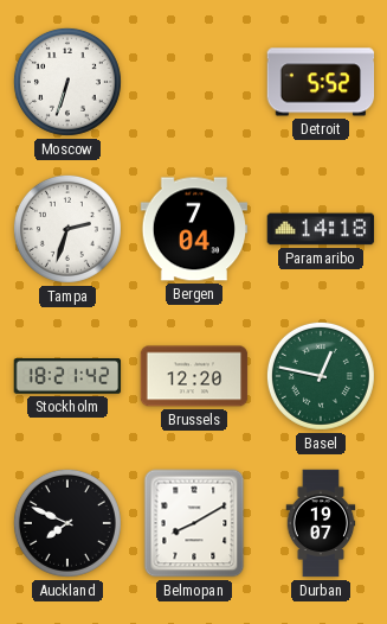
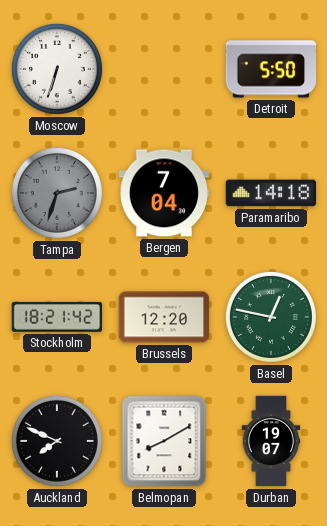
Detroit: 5:52 -> 5:50 (271, 69)
Tampa dial: white -> grey (57, 193)
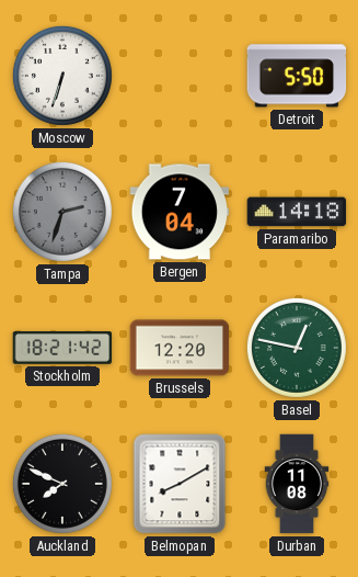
Durban: 19:07 -> 11:08 (297, 484)
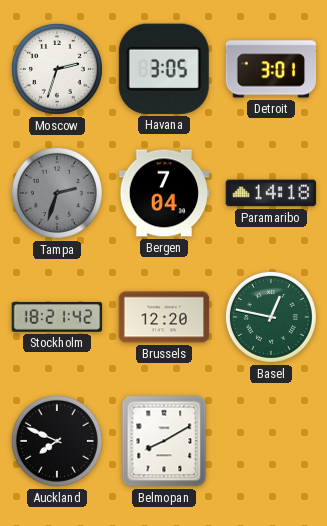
Moscow: 6:33 -> 2:33 (57, 69)
Havana: none -> 3:05 (164, 69)
Detroit: 5:50 -> 3:01 (271, 69)
Durban: 11:08 -> none (297, 484)
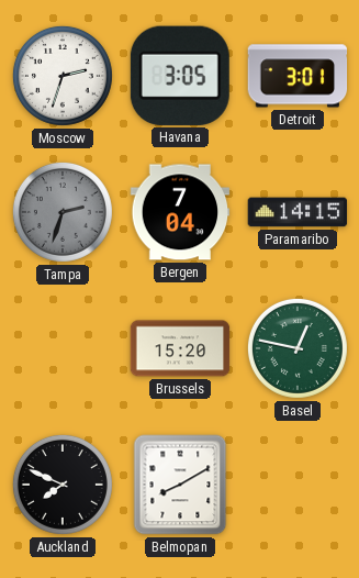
Paramaribo: 14:18 -> 14:15 (298, 212)
Stockholm: 18:21 -> none (57, 318)
Brussels: 12:20 -> 15:20 (180, 348)
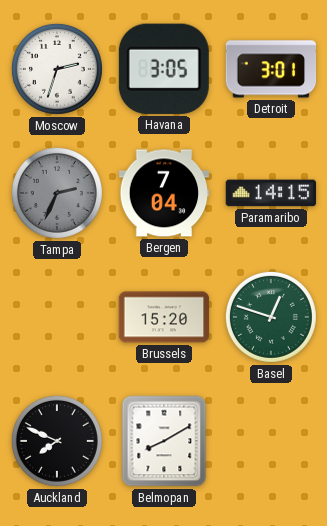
Tampa: 2:33 -> 2:34 (57, 193)
Basel: 12:47 -> 12:48 (271, 317)
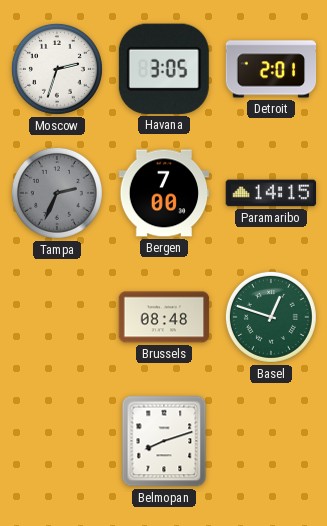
Detroit: 3:01 -> 2:01 (271, 69)
Bergen: 7:04 -> 7:00 (164, 193)
Brussels: 15:20 -> 08:48 (164, 317)
Auckland: 7:49 -> none (57, 441)
Belmopan: 8:10 -> 8:12 (164, 441)
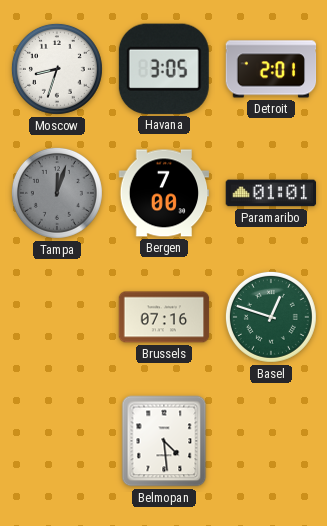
Moscow: 2:33 -> 8:33 (57, 69)
Tampa: 2:34 -> 12:03 (57, 193)
Paramaribo: 14:15 -> 01:01 (271, 193)
Brussels: 08:48 -> 07:16 (164, 317)
Belmopan: 8:12 -> 4:29 (164, 441)
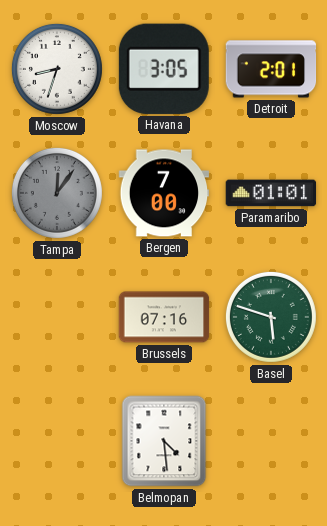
Tampa: 12:03 -> 12:06 (57, 193)
Basel: 12:48 -> 5:48 (271, 317)
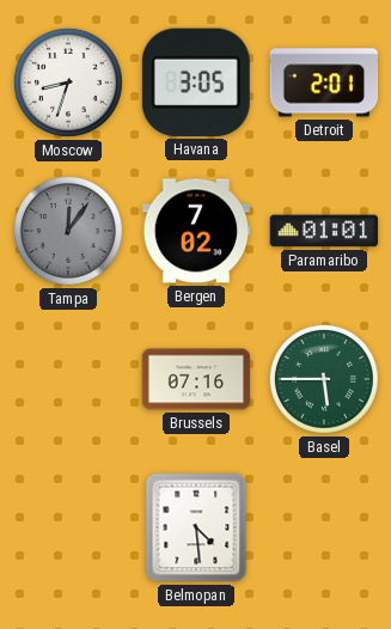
Bergen: 7:00 -> 7:02 (196, 231)
Basel: 5:48 -> 5:45 (324, 379)
